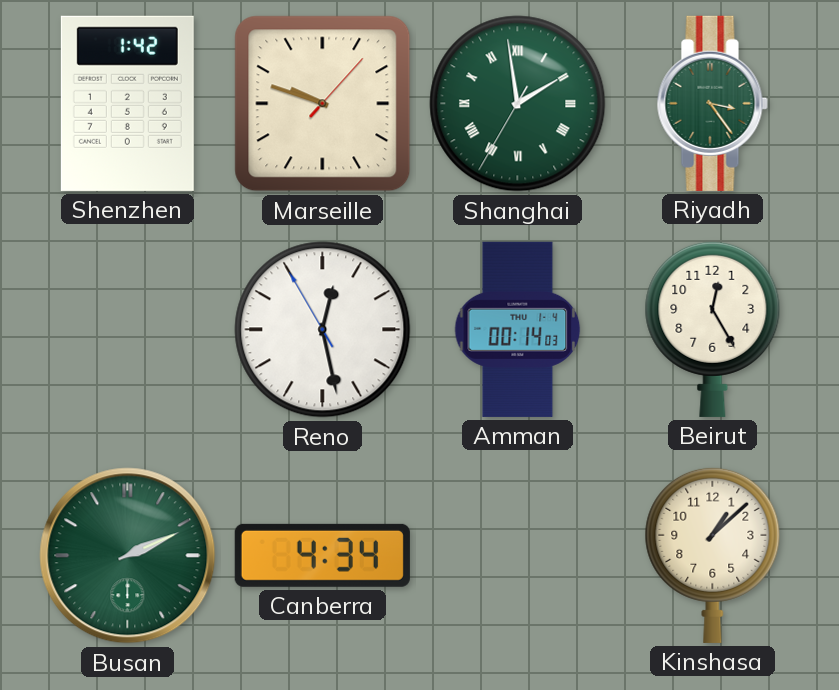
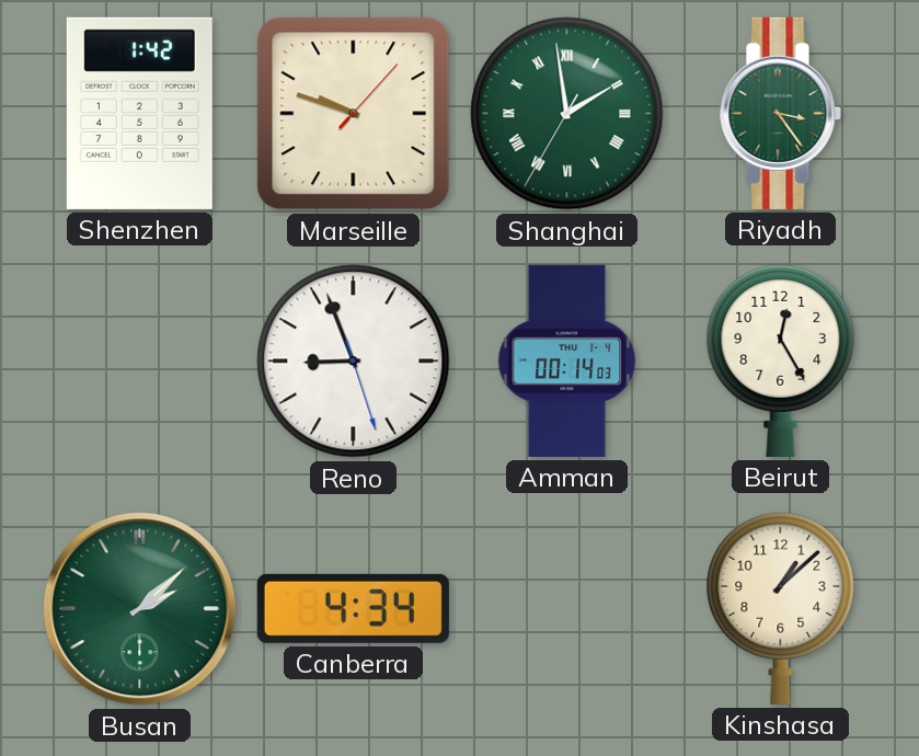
Reno: 12:27 -> 8:56 (354, 362)
Busan: 2:11 -> 2:08 (140, 609)
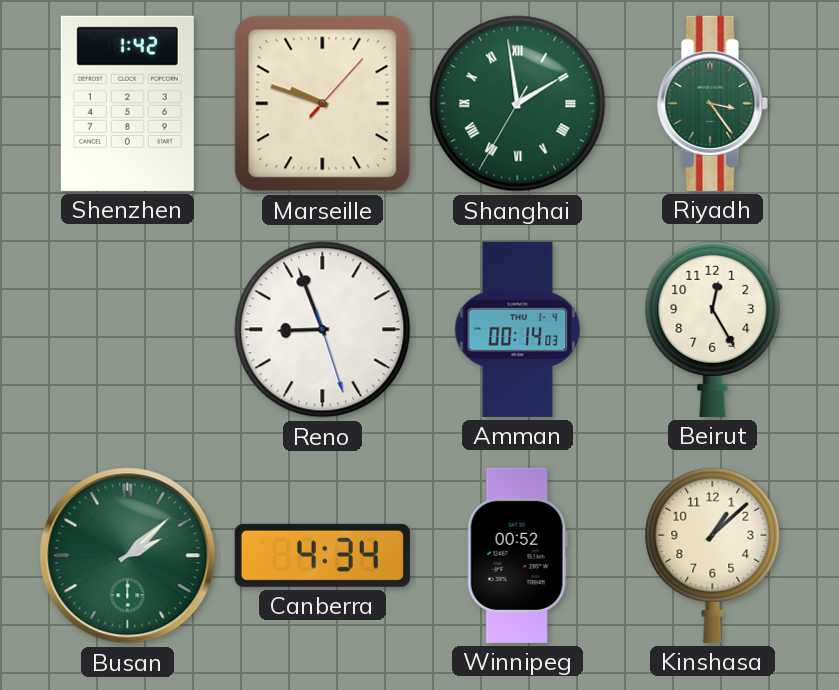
Winnipeg: none -> 00:52 (517, 555)
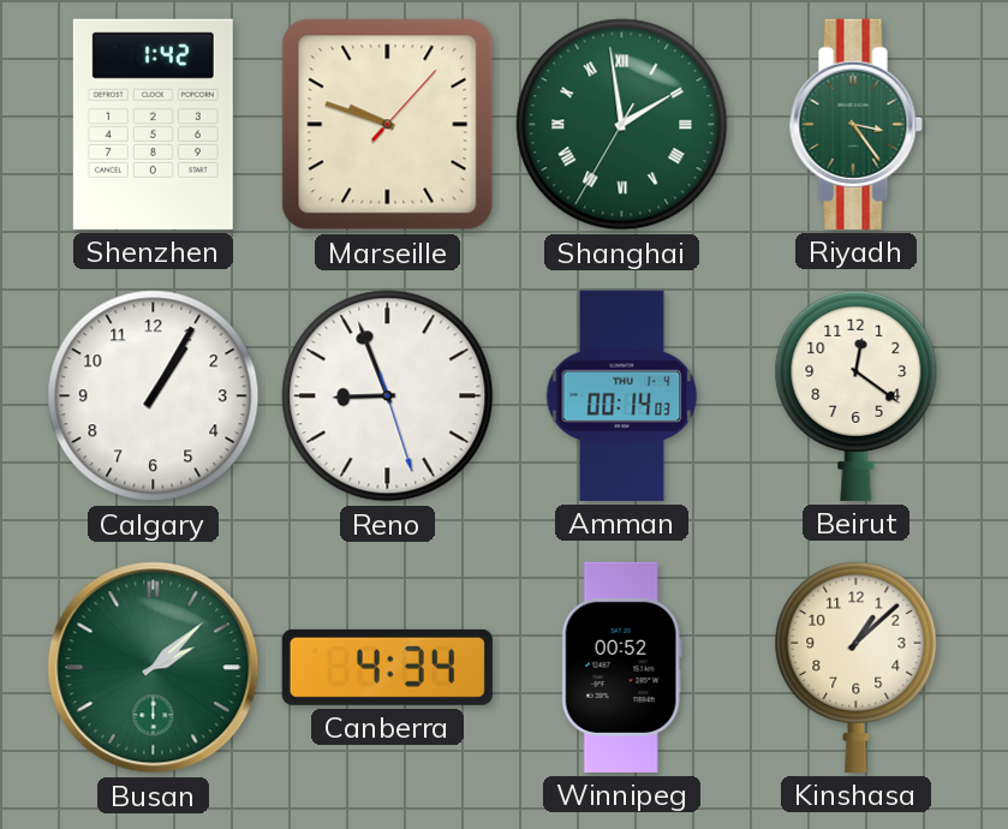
Calgary: none -> 1:05 (154, 396)
Beirut: 12:25 -> 12:21 (857, 395)
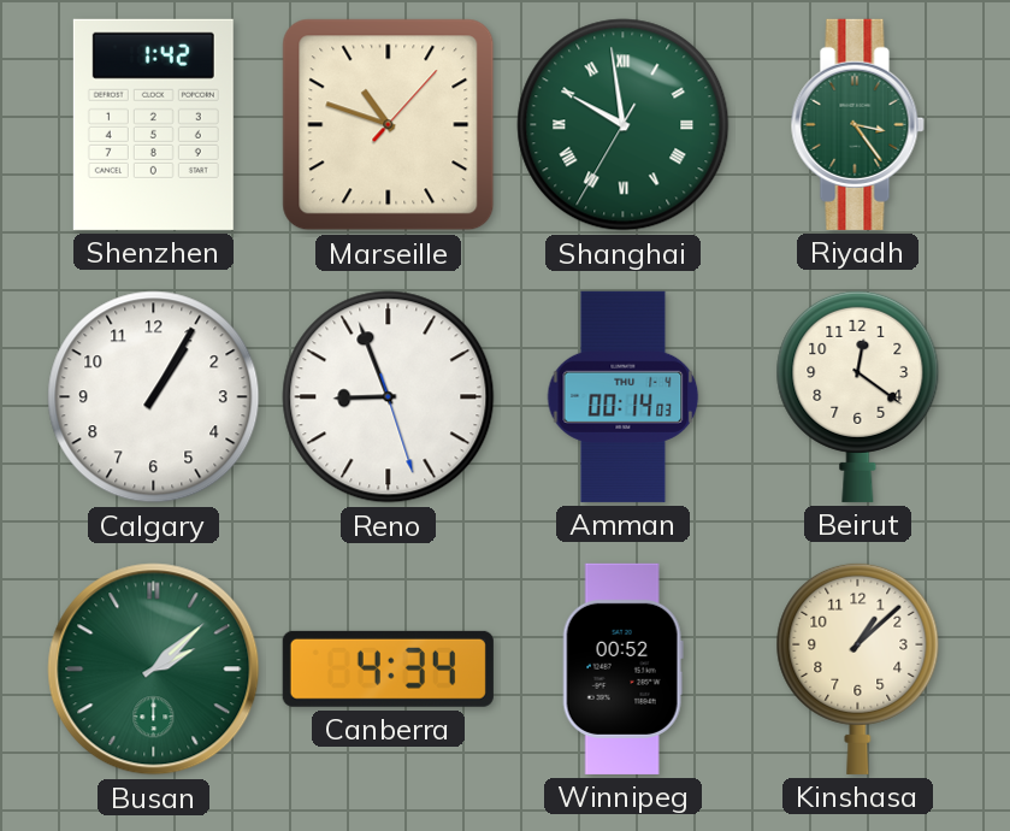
Marseille: 9:48 -> 10:48 (389, 125)
Shanghai: 1:58 -> 9:58 (624, 125)
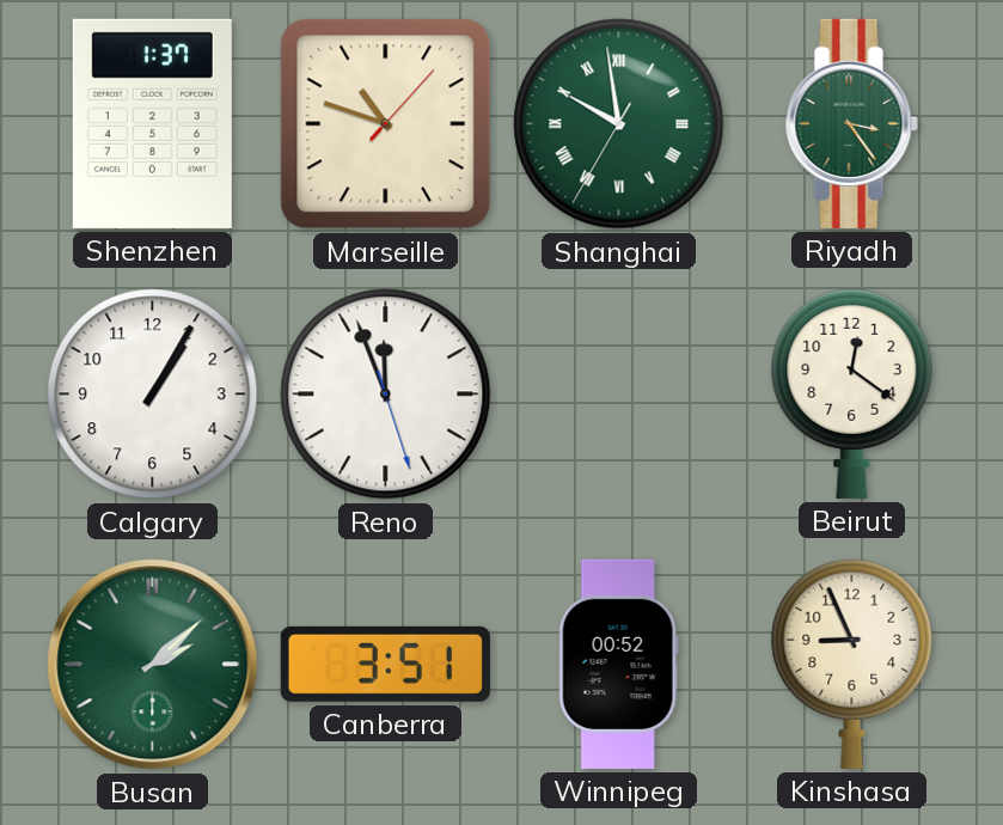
Shenzhen: 1:42 -> 1:37 (152, 123)
Reno: 8:56 -> 11:56 (386, 395)
Amman: 00:14 -> none (624, 396)
Canberra: 4:34 -> 3:51 (385, 664)
Kinshasa: 1:08 -> 8:56 (852, 664)
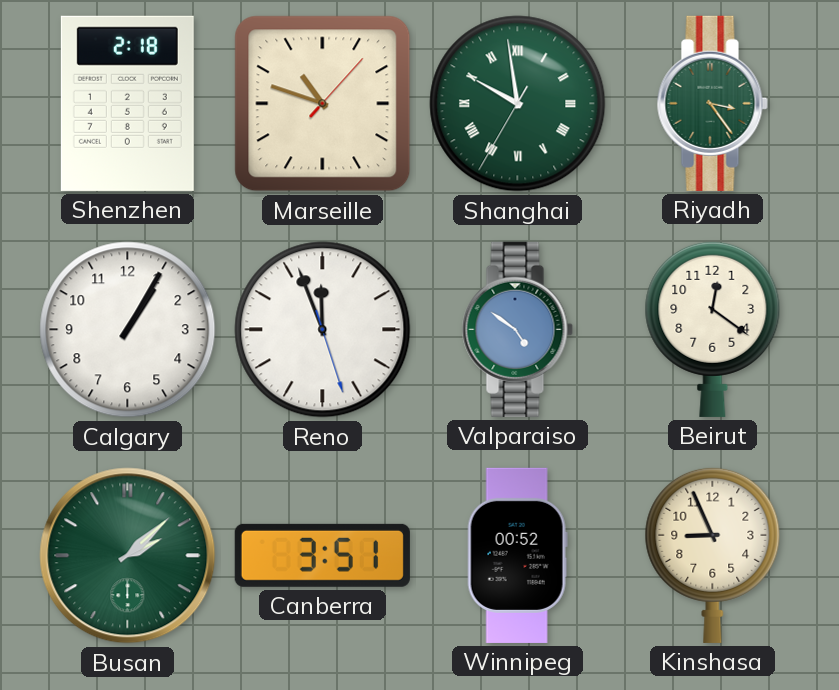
Shenzhen: 1:37 -> 2:18 (127, 103)
Valparaiso: none -> 4:51 (517, 329)
